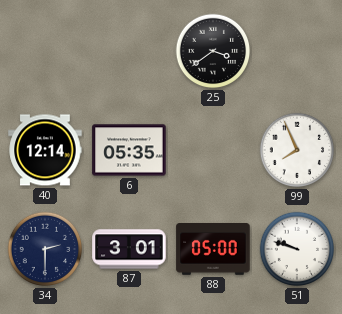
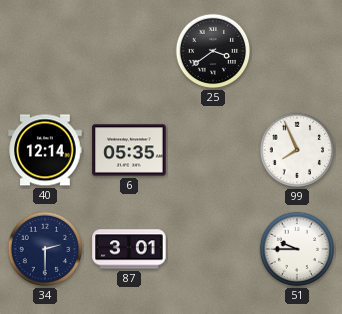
88: 05:00 -> none (213, 250)
51: 9:48 -> 9:45 (297, 249)
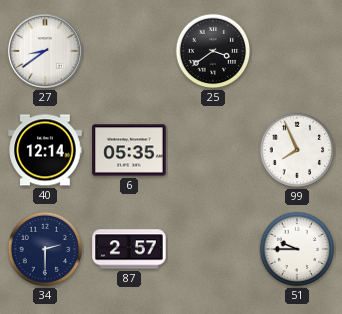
27: none -> 8:39 (45, 51)
87: 3:01 -> 2:57 (129, 249)
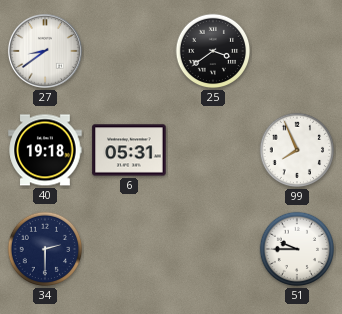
40: 12:14 -> 19:18 (45, 150)
6: 05:35 -> 05:31 (129, 150)
87: 2:57 -> none (129, 249)
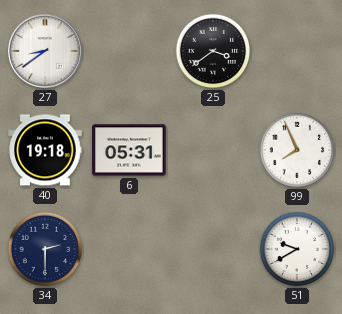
51: 9:45 -> 9:40 (297, 249)
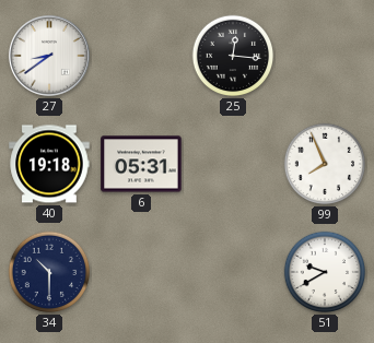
25: 3:39 -> 12:16 (233, 56)
34: 2:30 -> 10:30 (49, 272)
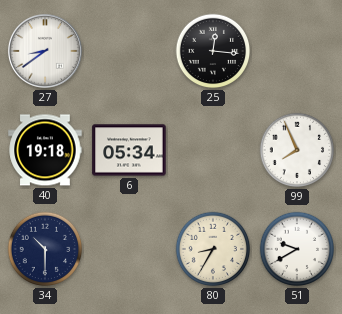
6: 05:31 -> 05:34 (129, 150)
80: none -> 8:35 (213, 249)
